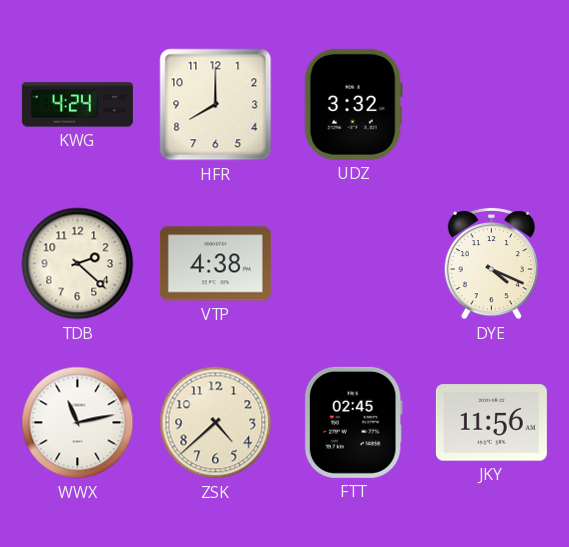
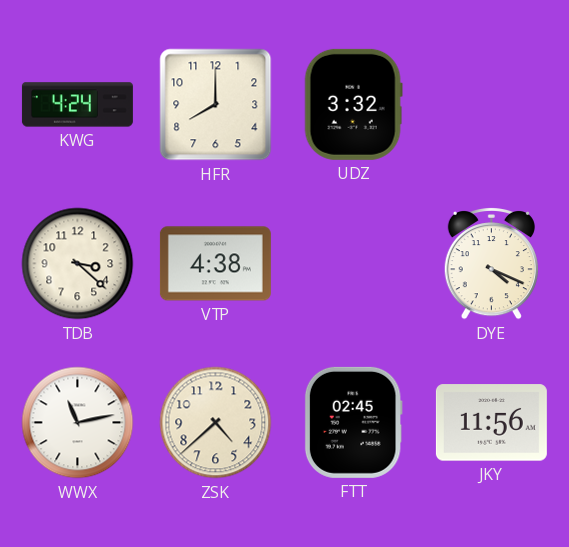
TDB: 2:22 -> 3:22 (78, 264)
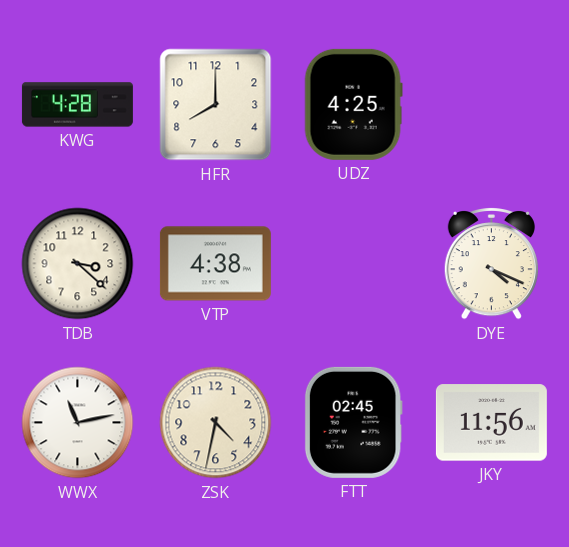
KWG: 4:24 -> 4:28 (77, 105)
UDZ: 3:32 -> 4:25 (353, 104)
ZSK: 4:38 -> 4:32 (216, 423)
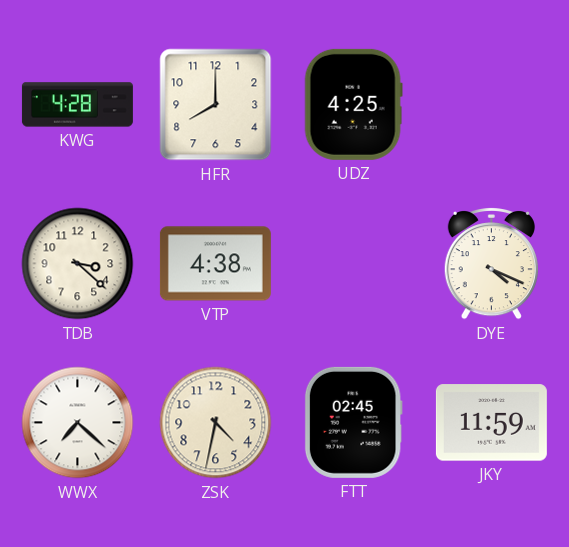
WWX: 11:13 -> 7:22 (78, 423)
JKY: 11:56 -> 11:59 (491, 423)
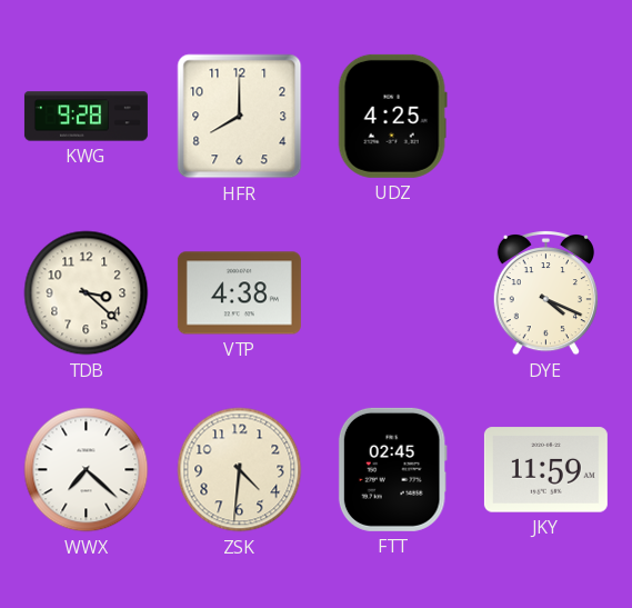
KWG: 4:28 -> 9:28 (86, 117)
ZSK: 4:32 -> 4:31 (240, 470)
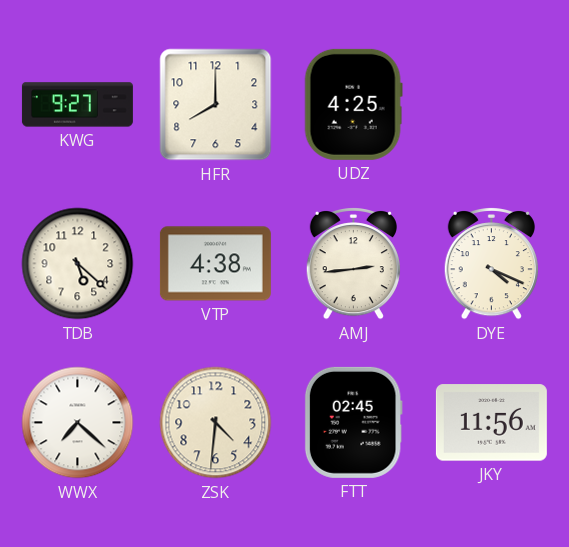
KWG: 9:28 -> 9:27 (77, 105)
TDB: 3:22 -> 5:22 (78, 264)
AMJ: none -> 2:44 (353, 263)
JKY: 11:59 -> 11:56 (491, 423)
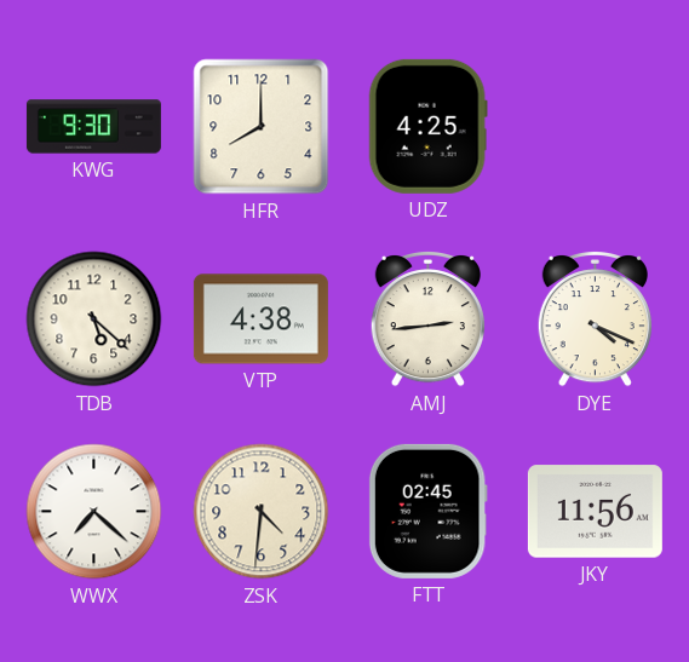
KWG: 9:27 -> 9:30 (93, 127)
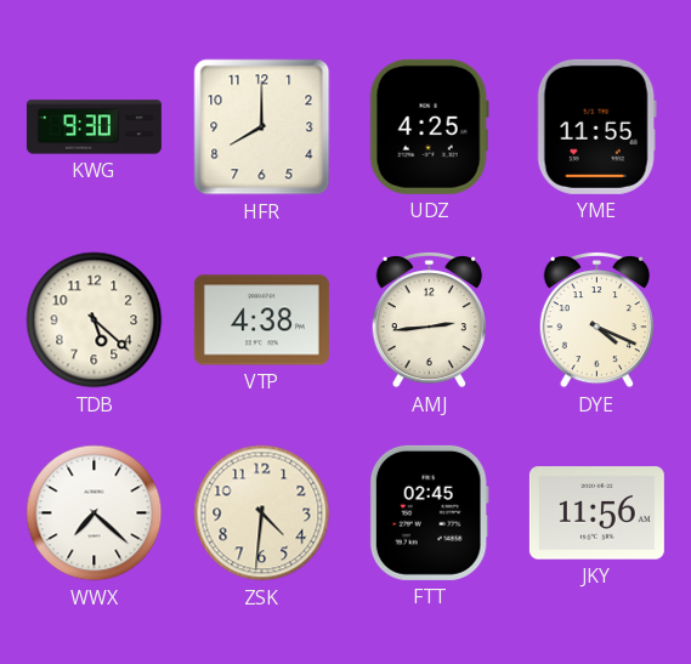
YME: none -> 11:55 (596, 126)
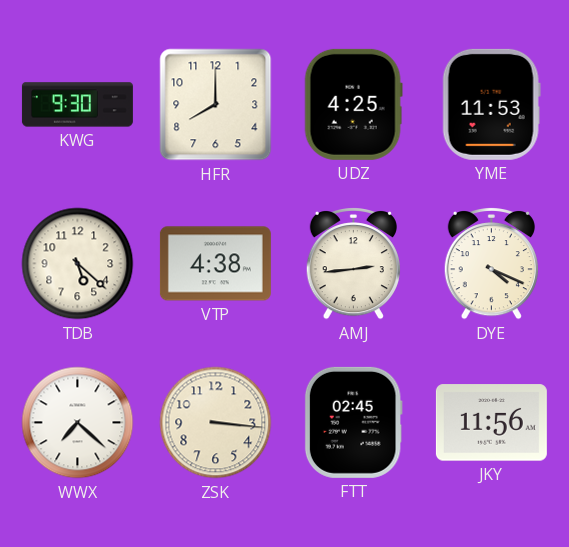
YME: 11:55 -> 11:53 (491, 104)
ZSK: 4:31 -> 3:16 (216, 423)
